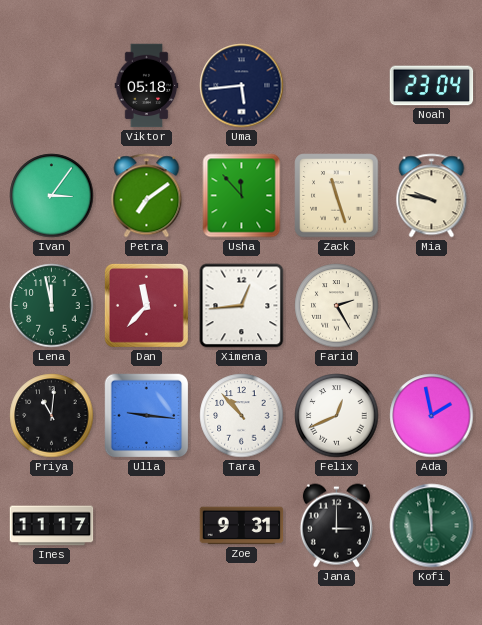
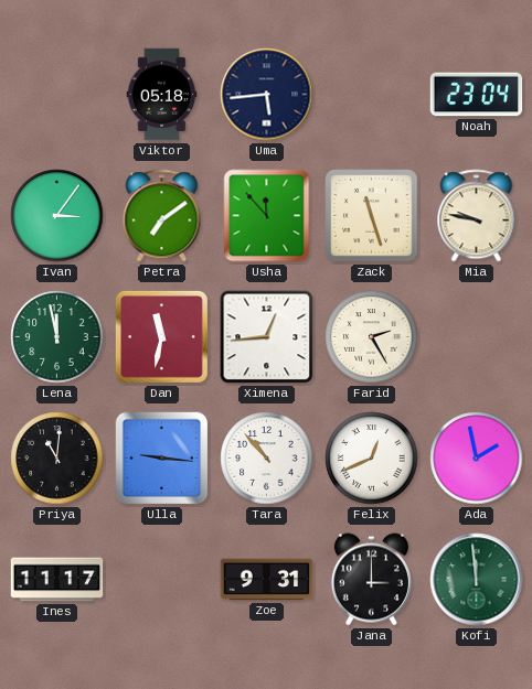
Dan: 11:37 -> 11:32 (161, 336)
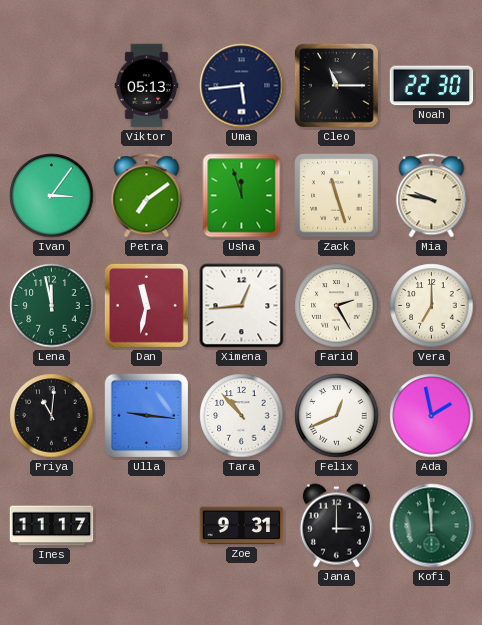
Viktor: 05:18 -> 05:13 (147, 86)
Cleo: none -> 11:15 (336, 85)
Noah: 23:04 -> 22:30 (432, 86)
Usha: 11:53 -> 11:57 (242, 196)
Vera: none -> 7:00 (432, 306)
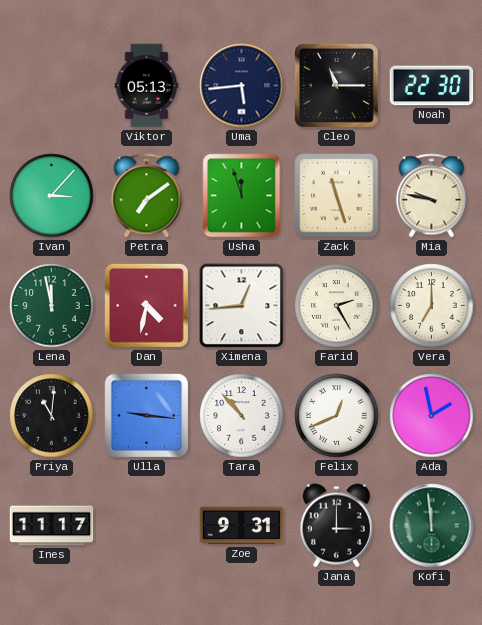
Ivan: 3:06 -> 3:07 (52, 196)
Dan: 11:32 -> 4:32 (146, 305)
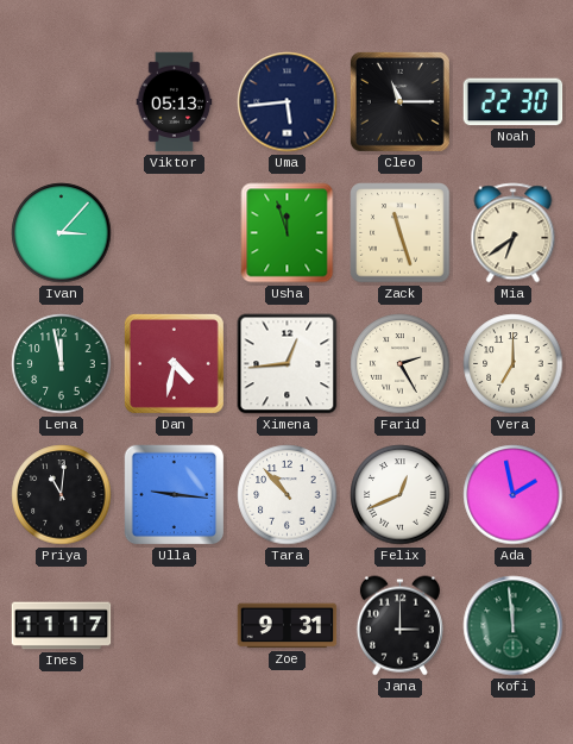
Petra: 7:09 -> none (147, 196)
Mia: 9:47 -> 6:39 (514, 233)
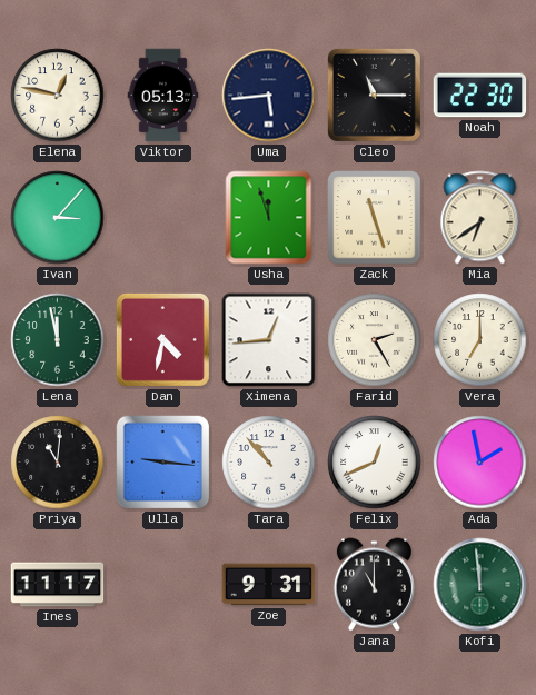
Elena: none -> 12:47 (58, 96)
Jana: 3:00 -> 11:00 (374, 585)
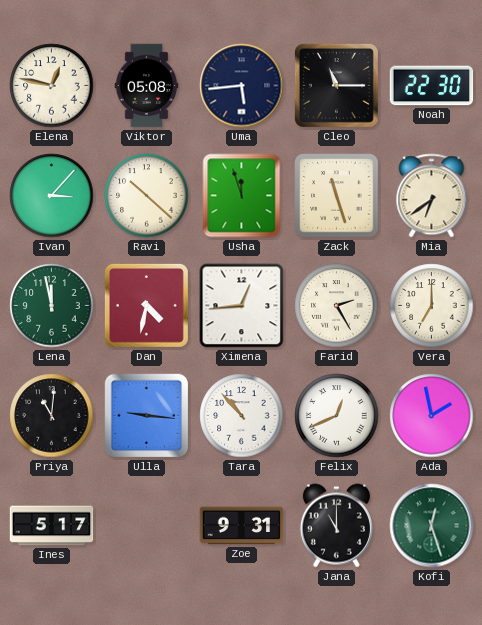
Viktor: 05:13 -> 05:08 (147, 86)
Ravi: none -> 10:22 (147, 196)
Ines: 11:17 -> 5:17 (52, 526)
Kofi: 11:59 -> 12:27 (432, 526)
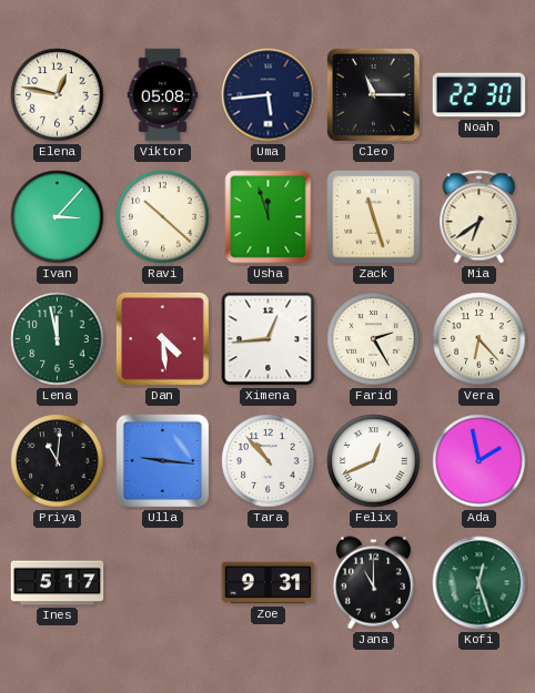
Dan: 4:32 -> 4:29 (162, 338)
Vera: 7:00 -> 6:23 (480, 339)
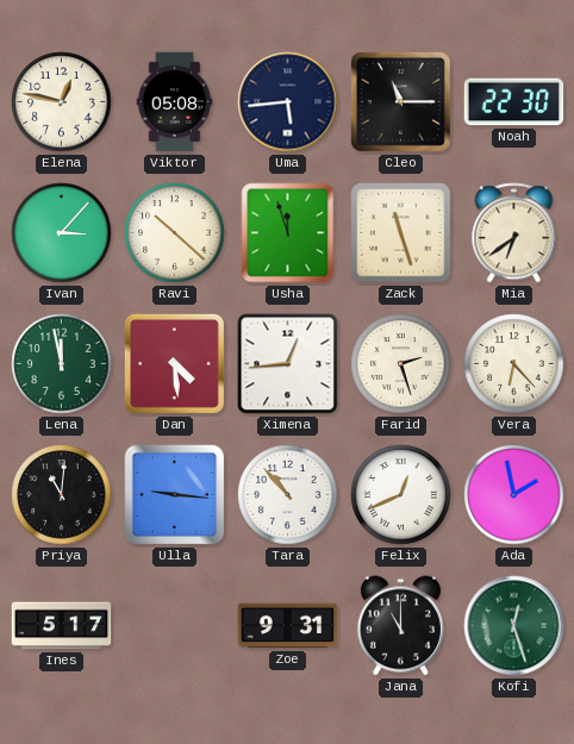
Farid: 2:25 -> 2:27 (401, 364)
